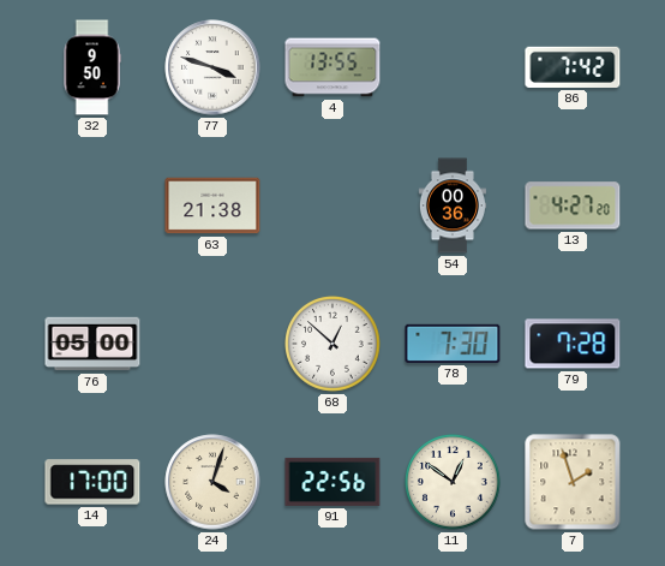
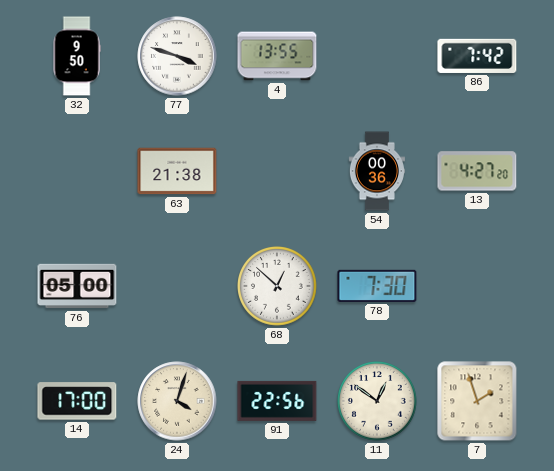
79: 7:28 -> none (573, 344)
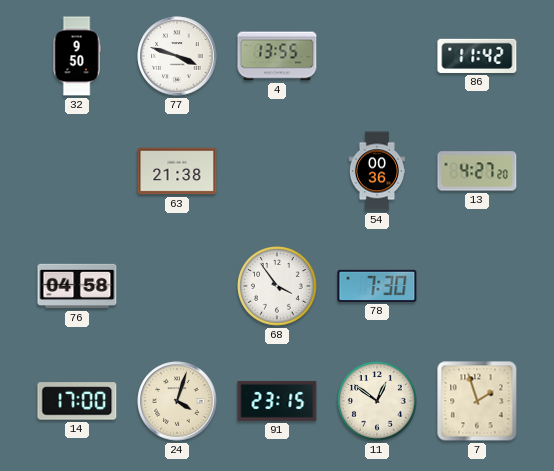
86: 7:42 -> 11:42 (477, 56)
76: 05:00 -> 04:58 (77, 286)
68: 12:52 -> 3:54 (278, 287)
91: 22:56 -> 23:15 (277, 401)
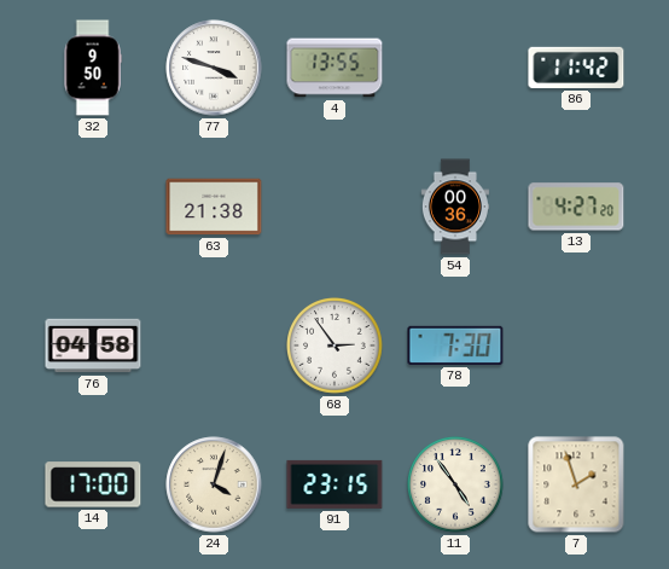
68: 3:54 -> 2:54 (336, 347)
11: 12:51 -> 4:54 (456, 486)
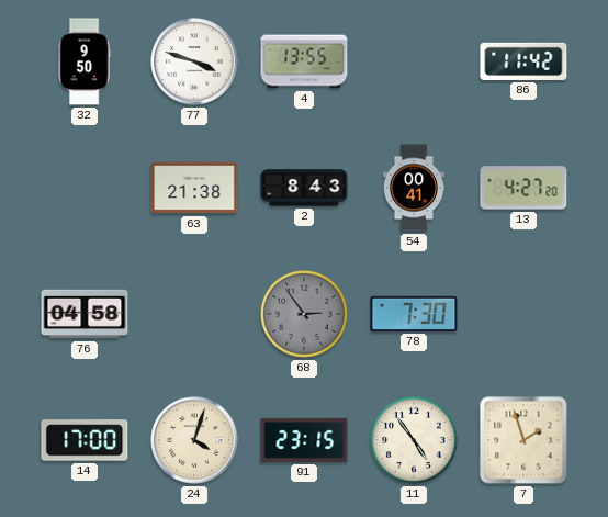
2: none -> 8:43 (304, 188)
54: 00:36 -> 00:41 (413, 188)
68 dial: white -> grey (305, 315)
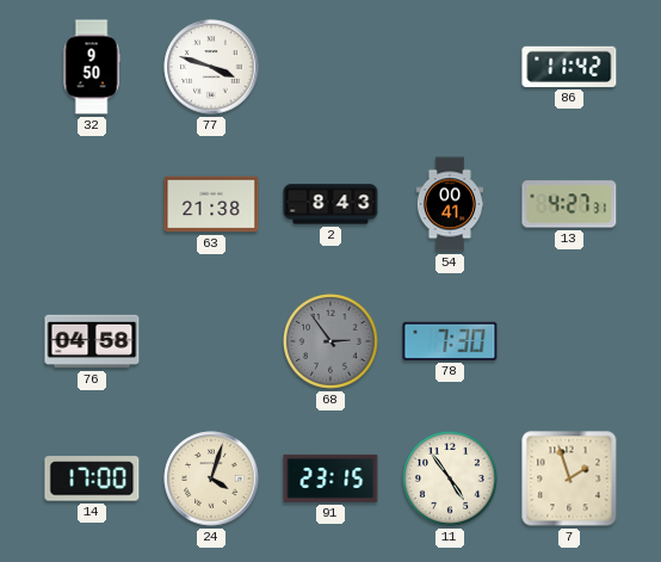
4: 13:55 -> none (304, 61)
13: 4:27:20 -> 4:27:31 (569, 204)
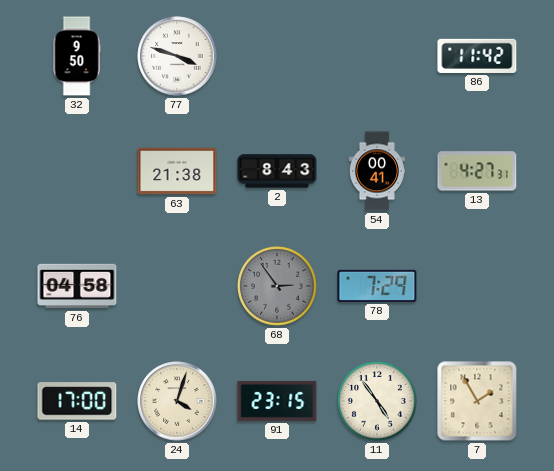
78: 7:30 -> 7:29 (377, 286)
7: 1:57 -> 1:55 (477, 401)
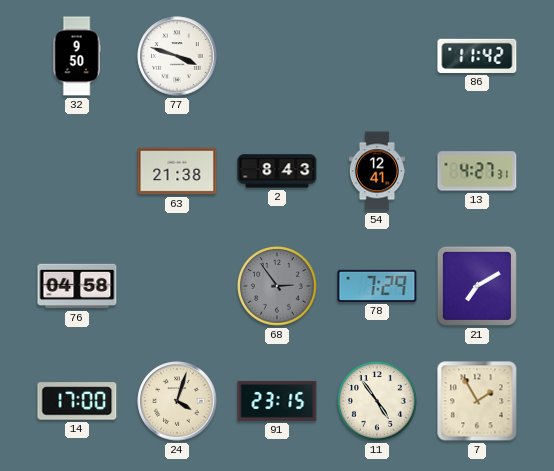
54: 00:41 -> 12:41 (376, 171)
21: none -> 7:10 (477, 286)
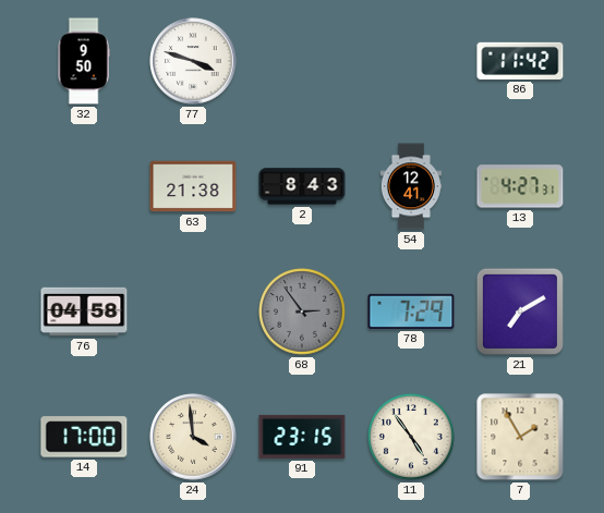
24: 4:03 -> 3:59 (193, 437)
